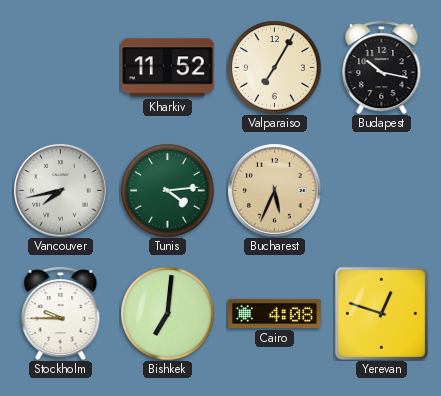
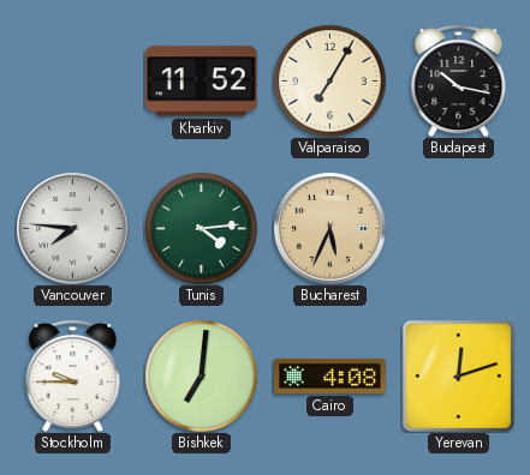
Vancouver: 7:43 -> 7:46 (72, 228)
Yerevan: 12:48 -> 12:12 (458, 375)
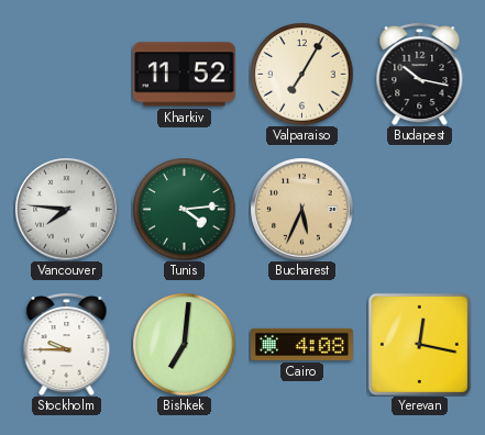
Yerevan: 12:12 -> 12:17 (419, 344)
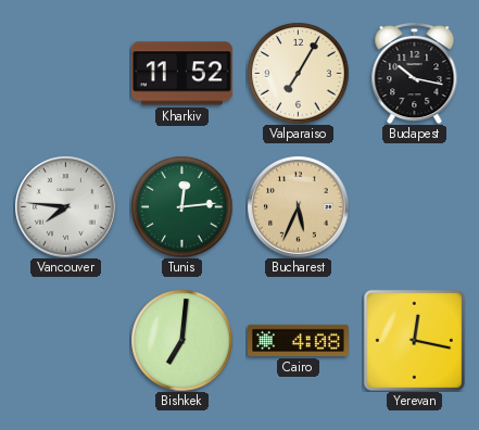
Tunis: 4:14 -> 12:14 (181, 206)
Stockholm: 9:45 -> none (67, 344)
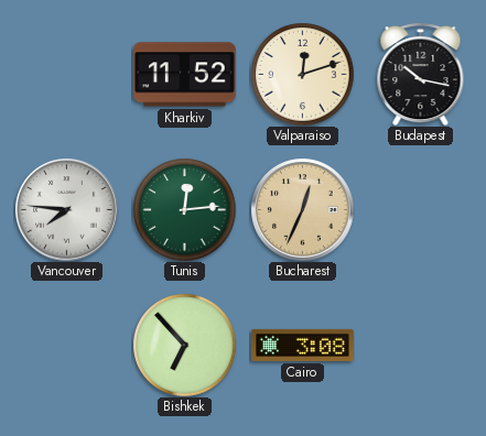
Valparaiso: 7:05 -> 12:12 (302, 74)
Bucharest: 5:34 -> 12:34 (302, 209)
Bishkek: 7:01 -> 6:53 (184, 345)
Cairo: 4:08 -> 3:08 (303, 345)
Yerevan: 12:17 -> none (414, 340)
